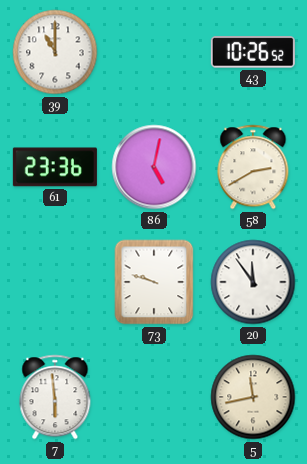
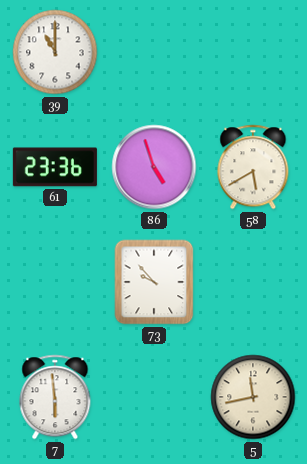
43: 10:26 -> none (253, 52)
86: 5:02 -> 4:57 (154, 167)
58: 2:40 -> 5:40 (253, 167)
73: 9:48 -> 9:53 (154, 282)
20: 11:54 -> none (253, 282)
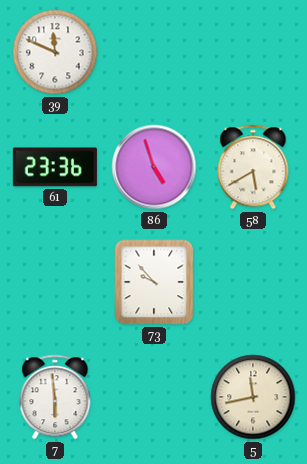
39: 11:00 -> 11:49 (55, 52)
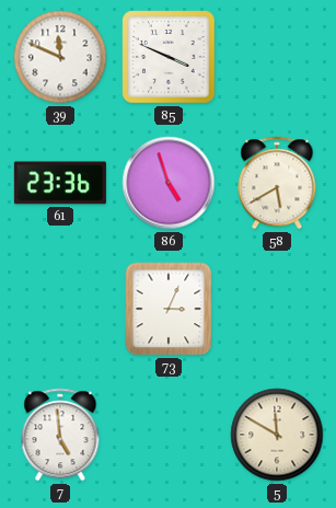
85: none -> 3:49 (169, 57)
73: 9:53 -> 3:04 (169, 309)
7: 5:59 -> 4:59 (60, 435)
5: 11:43 -> 11:50 (277, 435)
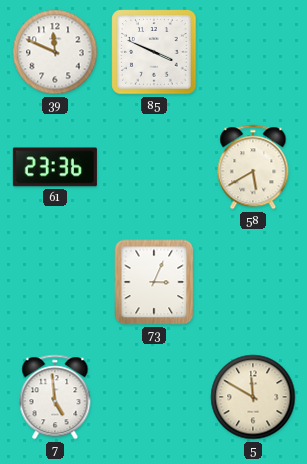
86: 4:57 -> none (169, 183)
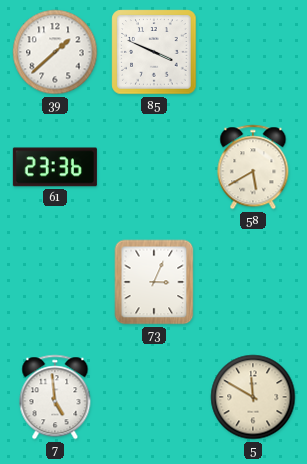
39: 11:49 -> 1:38 (55, 52)
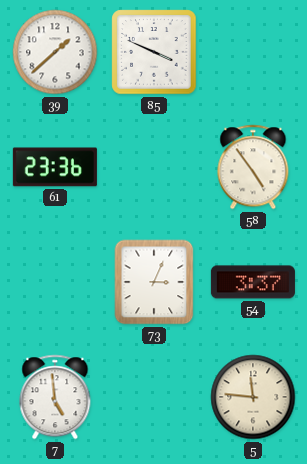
58: 5:40 -> 4:54 (253, 167)
54: none -> 3:37 (253, 282)
5: 11:50 -> 11:46 (253, 397)
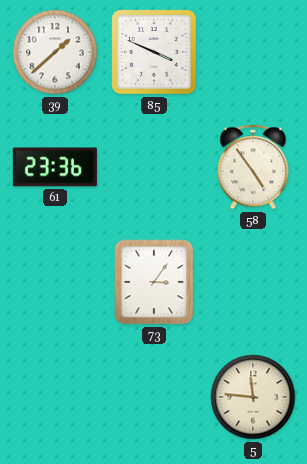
73: 3:04 -> 3:06 (154, 282)
54: 3:37 -> none (253, 282)
7: 4:59 -> none (55, 397)
